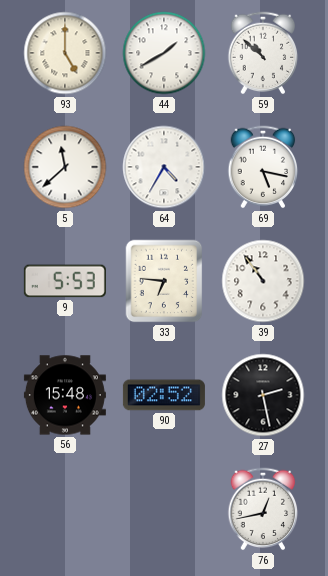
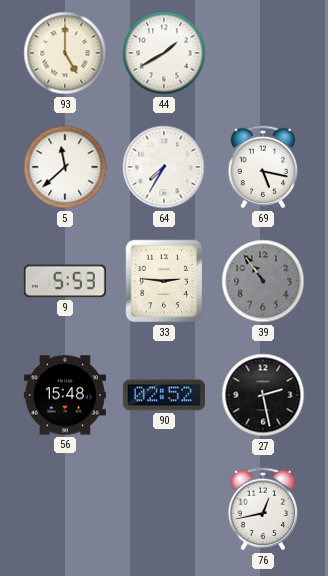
59: 10:52 -> none (263, 53)
64: 4:35 -> 7:35 (164, 167)
33: 6:46 -> 2:46 (164, 281)
39 dial: white -> grey (263, 281)
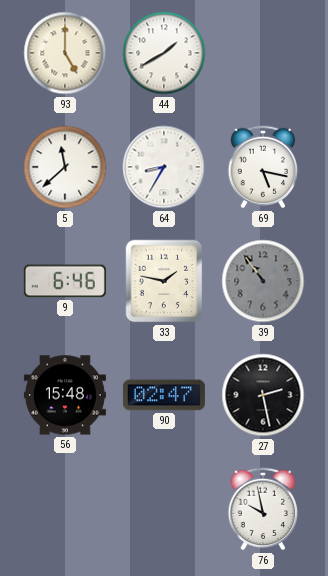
64: 7:35 -> 8:35 (164, 167)
9: 5:53 -> 6:46 (65, 281)
33: 2:46 -> 1:47 (164, 281)
90: 02:52 -> 02:47 (164, 395)
76: 12:43 -> 9:58 (263, 509)
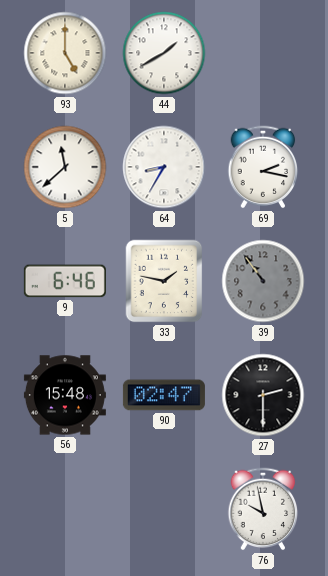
69: 5:17 -> 2:17 (263, 167)
27: 2:28 -> 2:30 (263, 395)
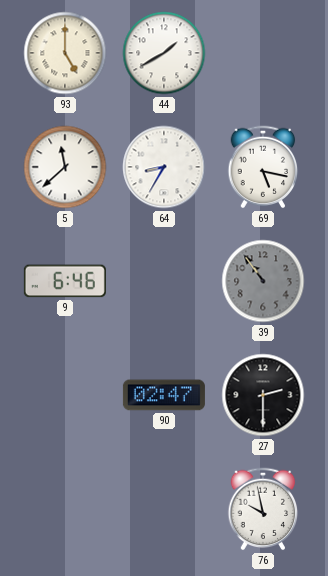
69: 2:17 -> 5:17 (263, 167)
33: 1:47 -> none (164, 281)
56: 15:48 -> none (65, 395)
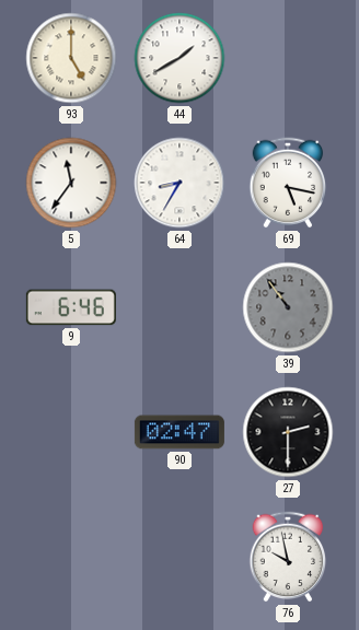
5: 11:38 -> 11:36 (71, 183)
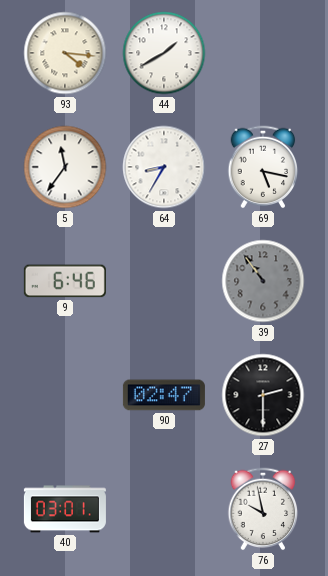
93: 5:00 -> 4:16 (65, 53)
40: none -> 03:01 (65, 509)
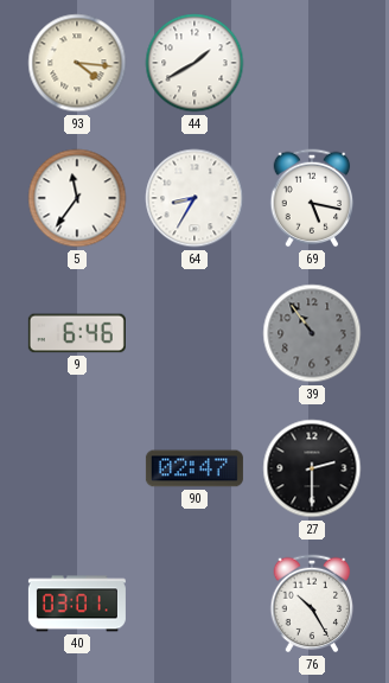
76: 9:58 -> 10:25 (312, 604)
